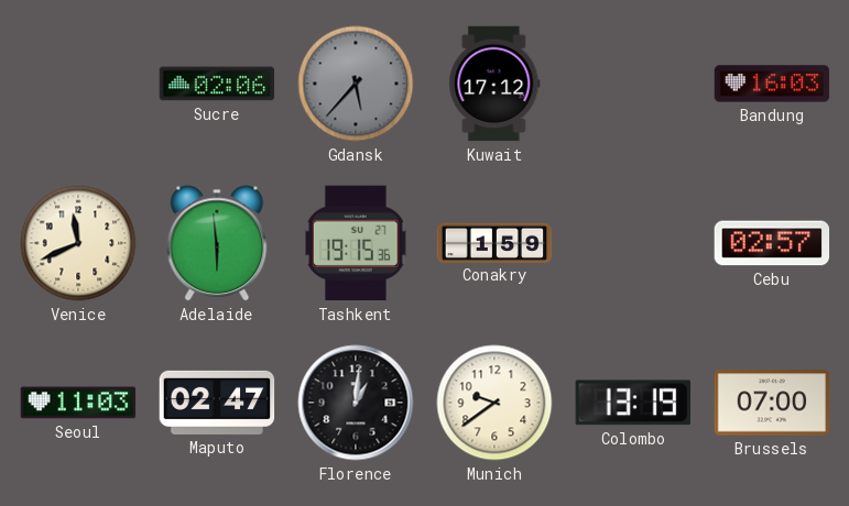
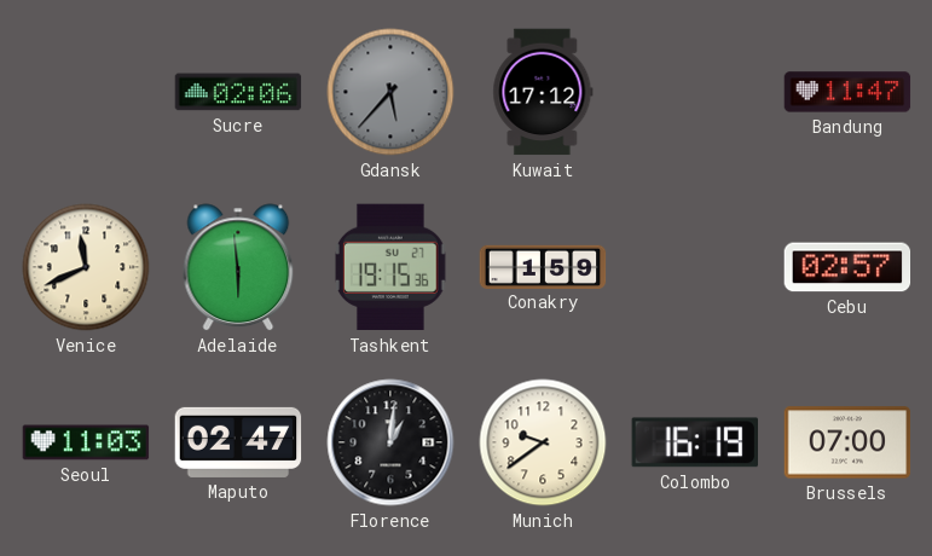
Bandung: 16:03 -> 11:47 (847, 92)
Colombo: 13:19 -> 16:19 (694, 442)
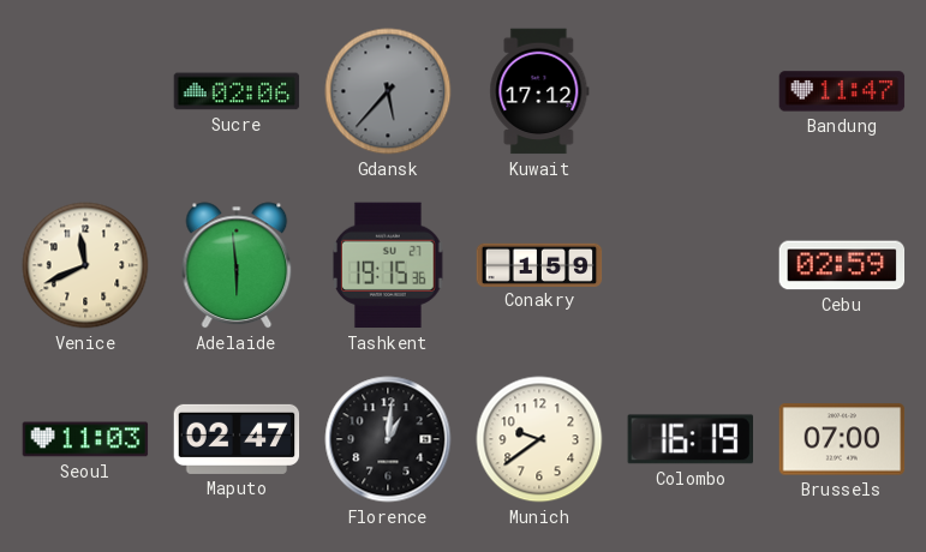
Cebu: 02:57 -> 02:59 (842, 265)
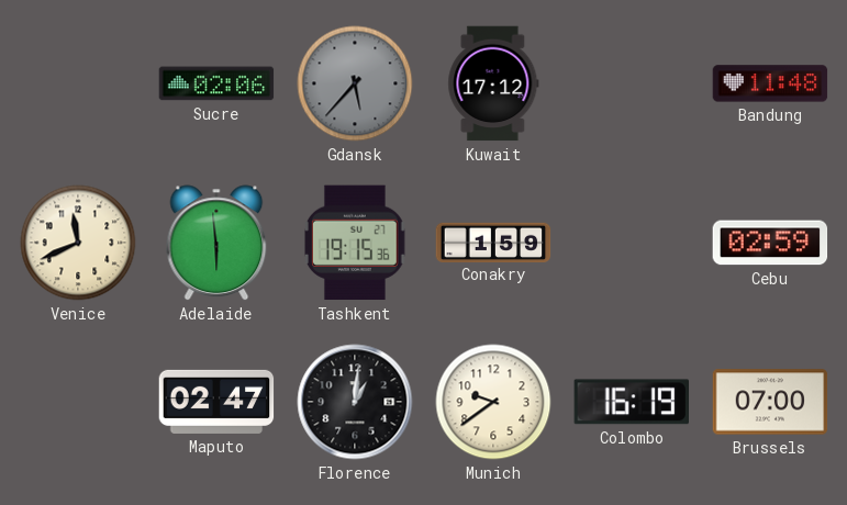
Bandung: 11:47 -> 11:48 (770, 83)
Seoul: 11:03 -> none (85, 439)
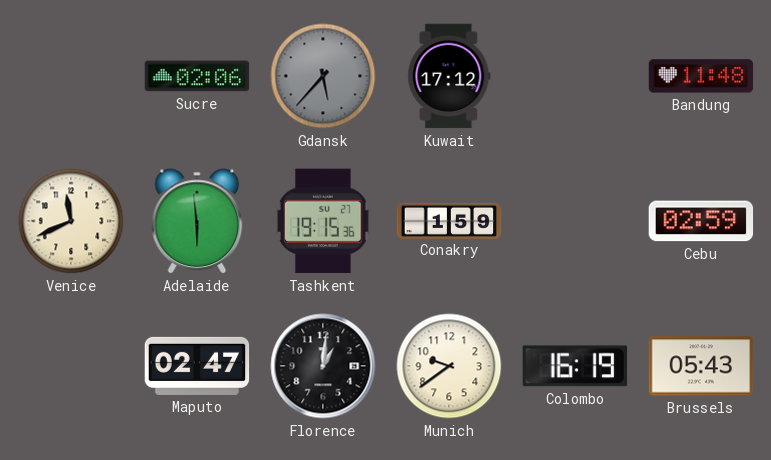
Brussels: 07:00 -> 05:43 (701, 366)
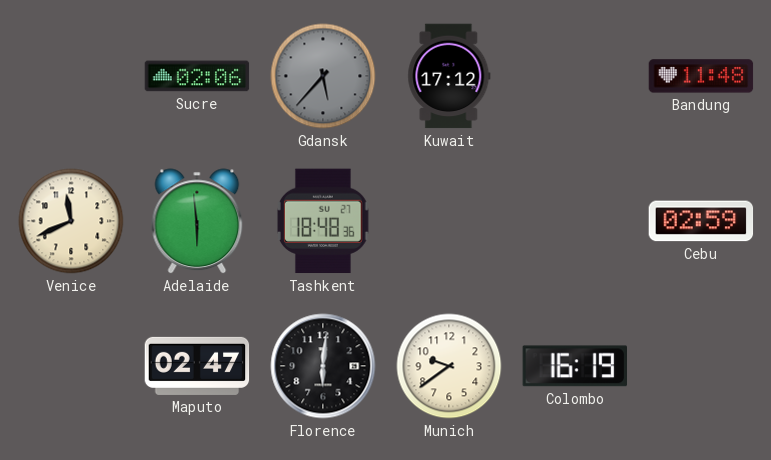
Tashkent: 19:15 -> 18:48 (323, 221)
Conakry: 1:59 -> none (449, 220)
Florence: 1:01 -> 6:01 (323, 366)
Brussels: 05:43 -> none (701, 366)
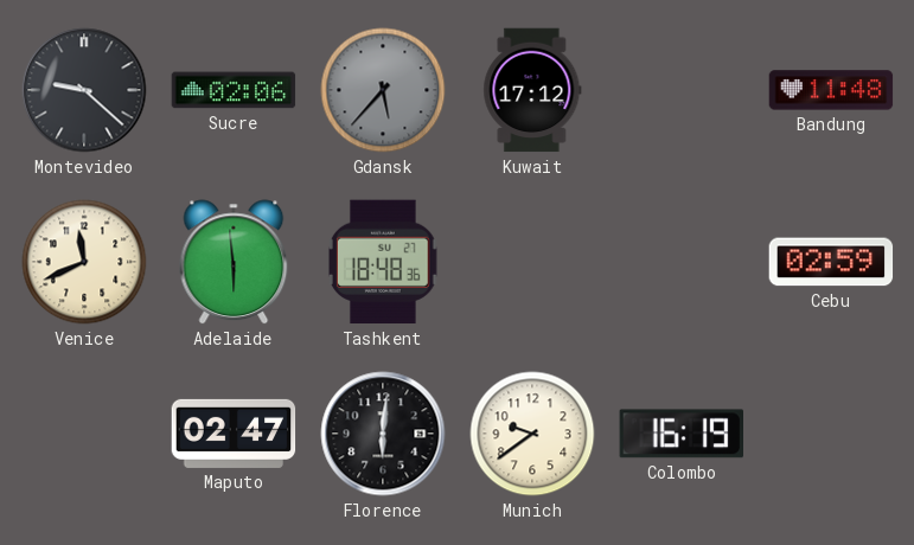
Montevideo: none -> 9:22 (84, 90)
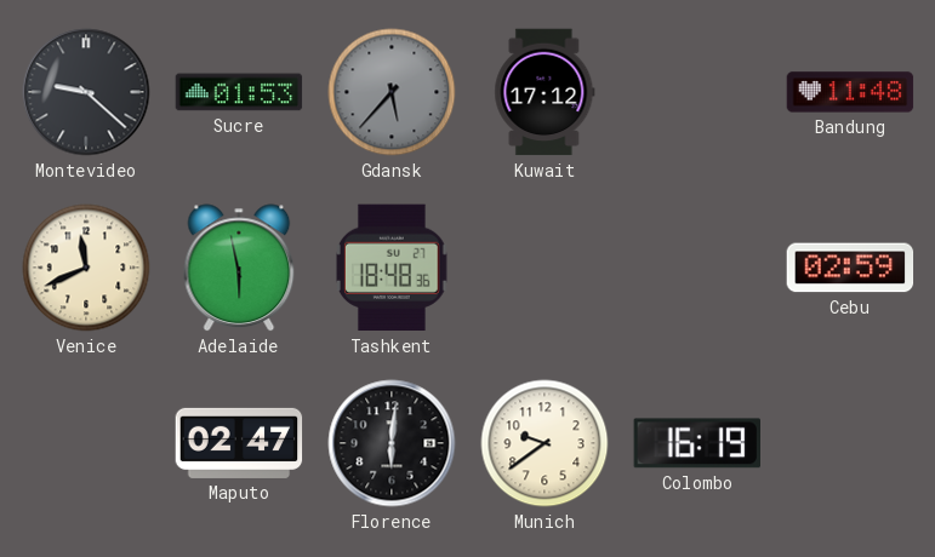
Sucre: 02:06 -> 01:53 (239, 92)
Adelaide: 5:59 -> 5:58 (239, 268)
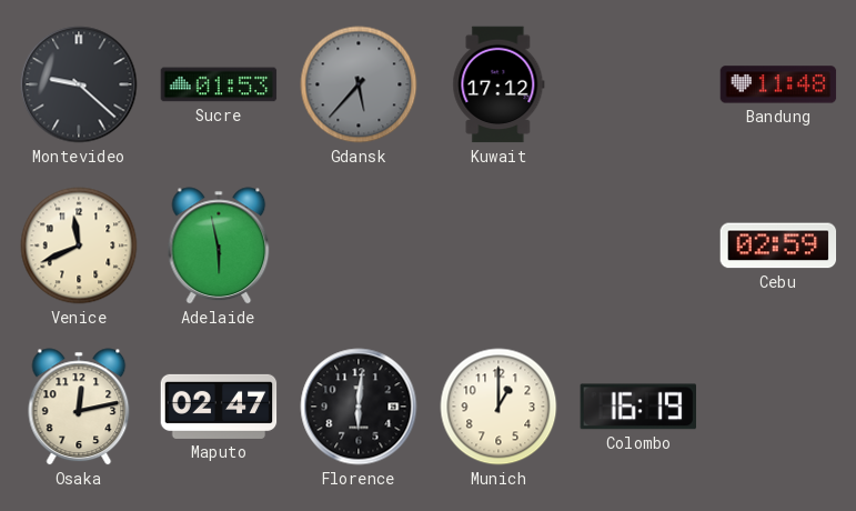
Tashkent: 18:48 -> none (392, 268)
Osaka: none -> 12:13 (79, 407)
Munich: 9:39 -> 1:00 (499, 407)
